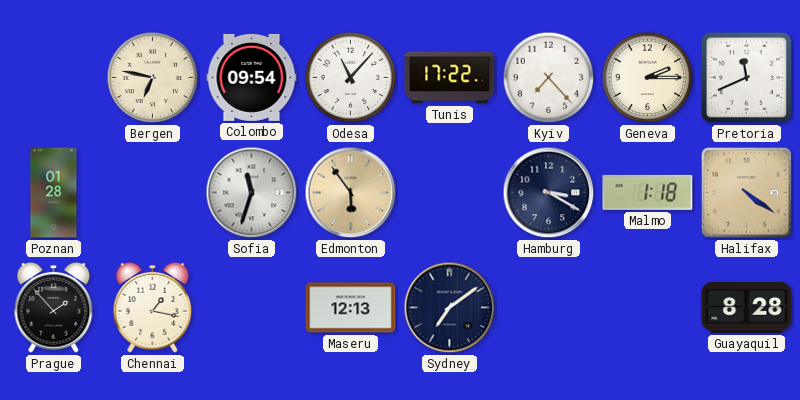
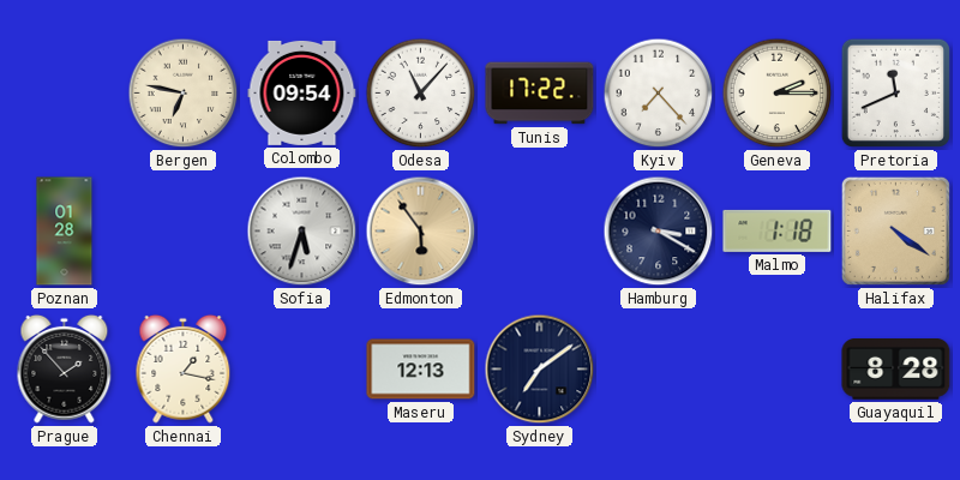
Sofia: 11:33 -> 5:33 (302, 232)
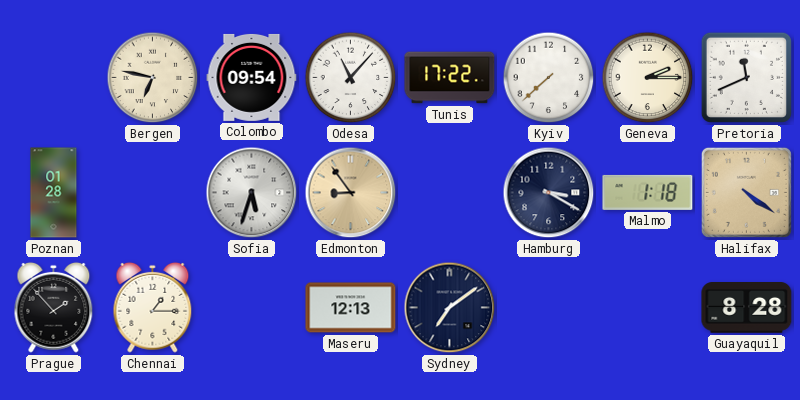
Kyiv: 7:23 -> 7:38 (549, 78)
Edmonton: 5:54 -> 8:54 (351, 193)
Chennai: 1:17 -> 1:15 (153, 307)
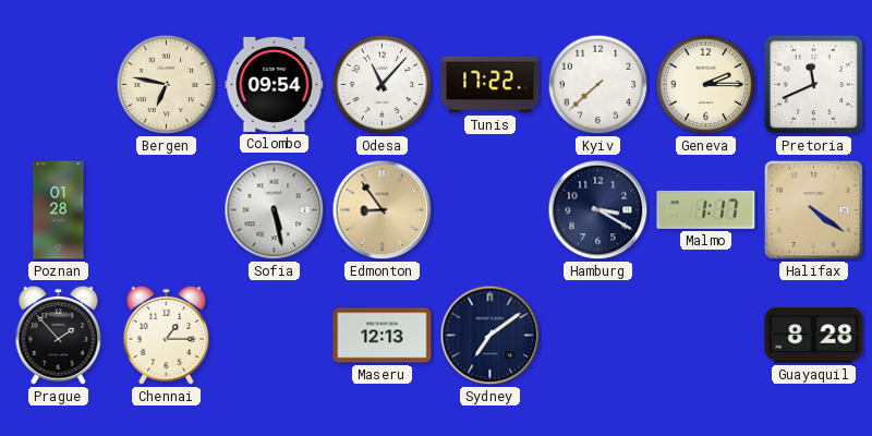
Sofia: 5:33 -> 5:28 (275, 210)
Malmo: 1:18 -> 1:17 (706, 209)
